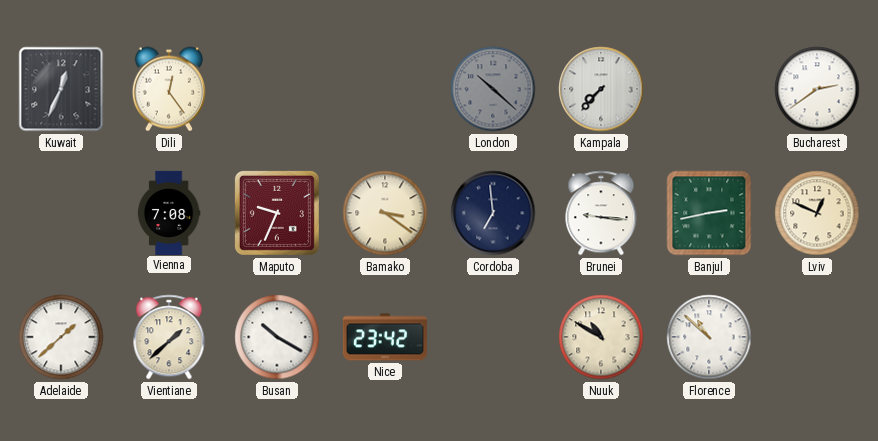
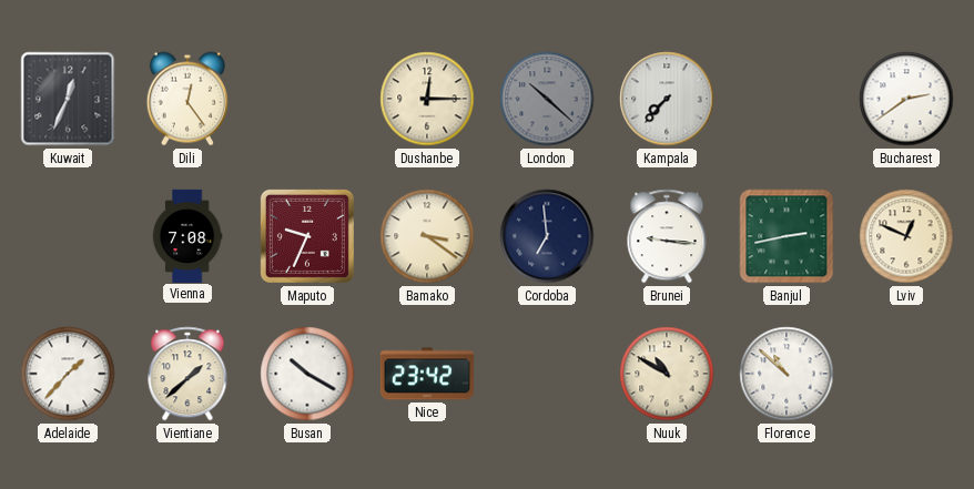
Dushanbe: none -> 12:15 (427, 99)
Adelaide: 1:38 -> 1:37 (68, 374)
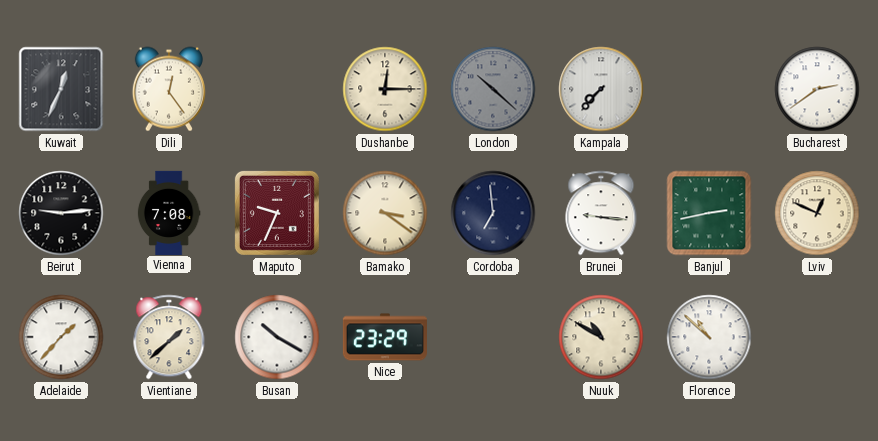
Beirut: none -> 9:14 (61, 213)
Nice: 23:42 -> 23:29 (385, 337)
